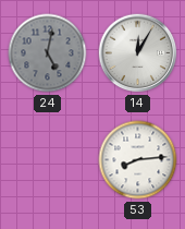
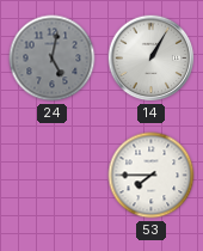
14: 12:05 -> 1:05 (152, 59)
53: 8:14 -> 7:45 (152, 176)
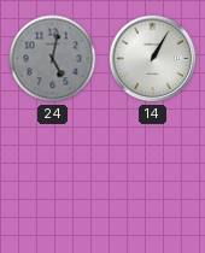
53: 7:45 -> none (152, 176)
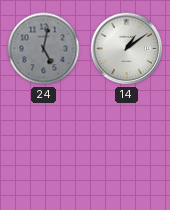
14: 1:05 -> 1:09 (127, 49)
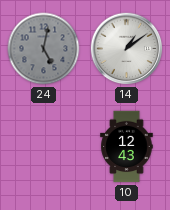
10: none -> 12:43 (127, 147)
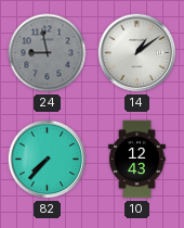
24: 5:02 -> 8:58 (48, 53)
82: none -> 7:37 (48, 160)
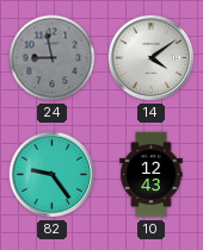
14: 1:09 -> 4:09 (152, 58)
82: 7:37 -> 9:24 (53, 175)
